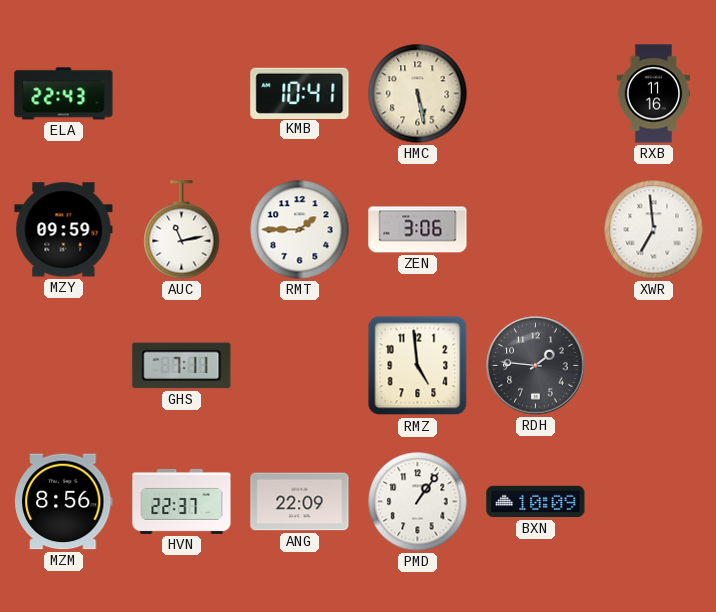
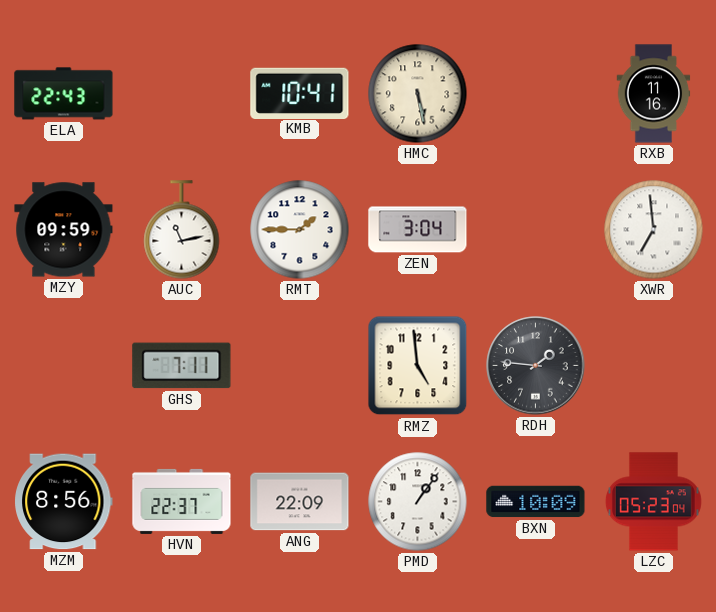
ZEN: 3:06 -> 3:04 (418, 230)
LZC: none -> 05:23 (653, 502)
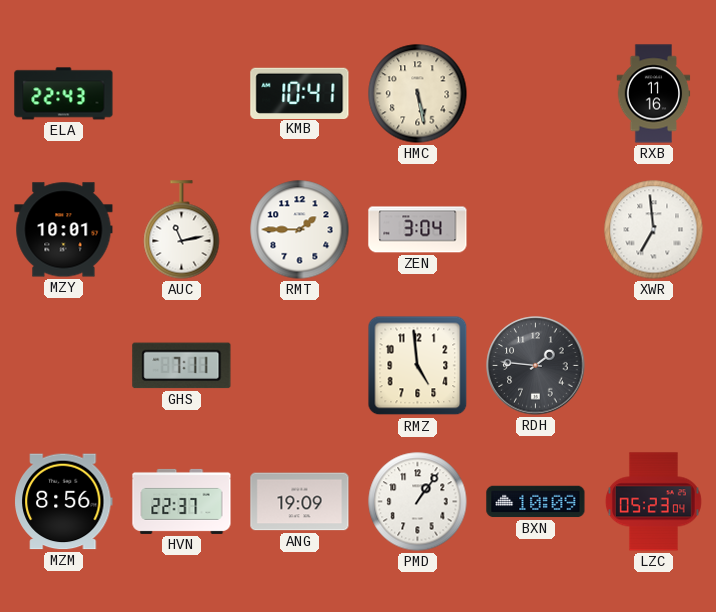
MZY: 09:59 -> 10:01 (64, 230)
ANG: 22:09 -> 19:09 (300, 502)
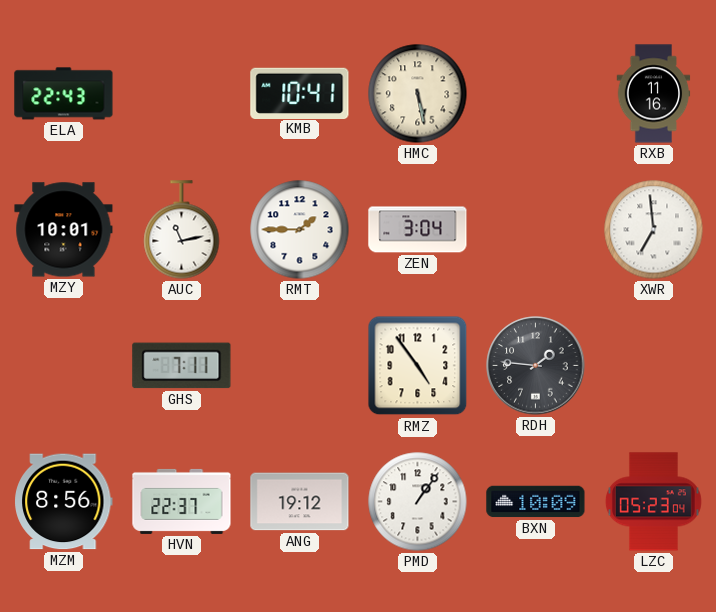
RMZ: 4:59 -> 4:54 (418, 366)
ANG: 19:09 -> 19:12 (300, 502)
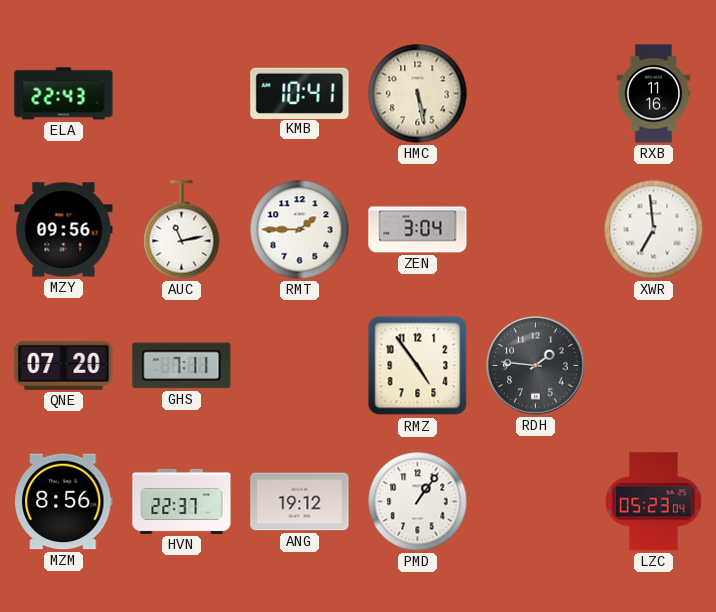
MZY: 10:01 -> 09:56 (64, 230)
QNE: none -> 07:20 (64, 365)
BXN: 10:09 -> none (536, 502)
